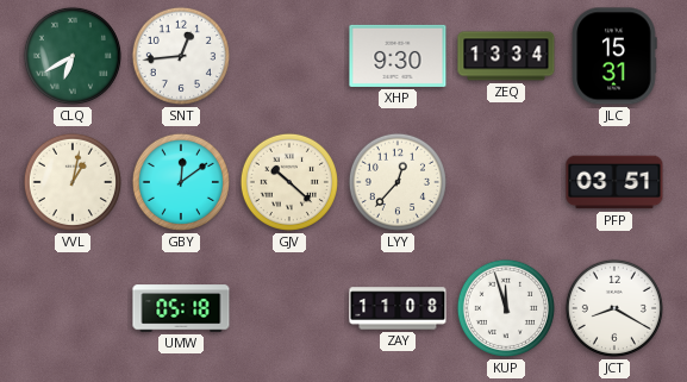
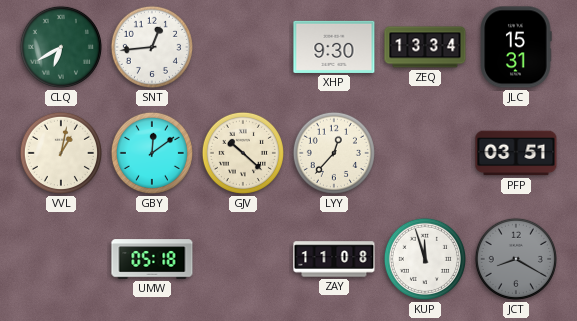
JCT dial: white -> grey (516, 259)
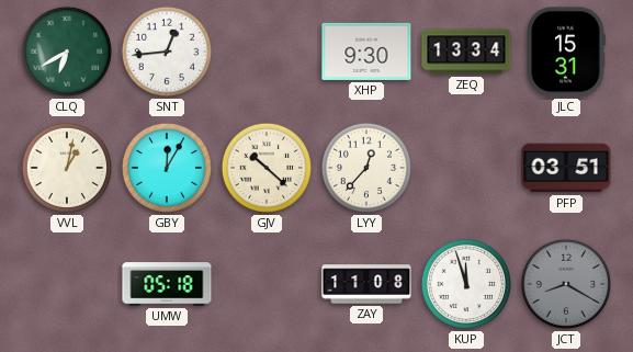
GBY: 12:09 -> 12:05 (167, 168)
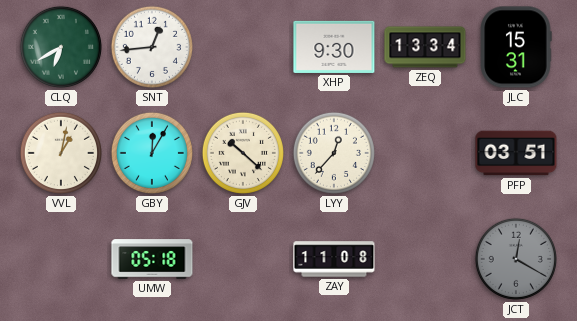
KUP: 11:57 -> none (466, 284)
JCT: 8:20 -> 12:20 (516, 259)
